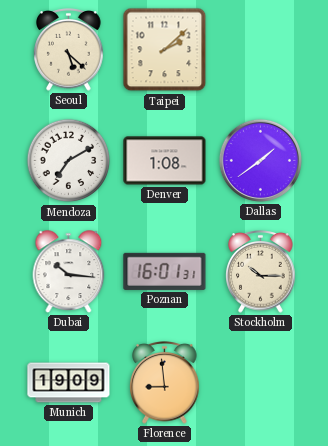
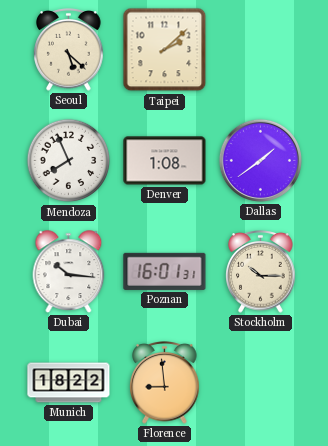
Mendoza: 7:10 -> 7:56 (69, 161)
Munich: 19:09 -> 18:22 (69, 383)
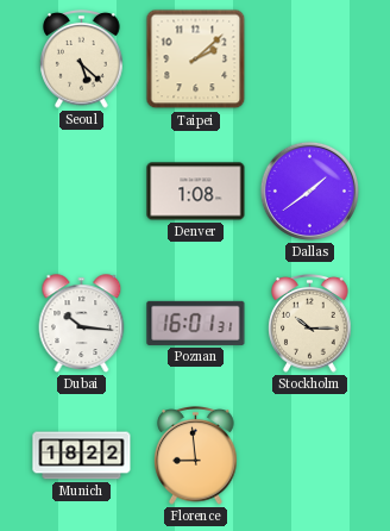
Mendoza: 7:56 -> none (69, 161)
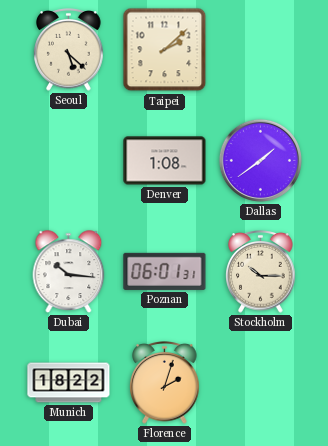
Poznan: 16:01 -> 06:01 (165, 271)
Florence: 8:59 -> 2:03 (165, 383)
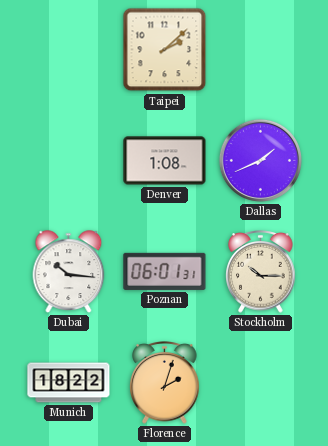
Seoul: 5:22 -> none (69, 50)
Dallas: 1:39 -> 1:41 (260, 160)
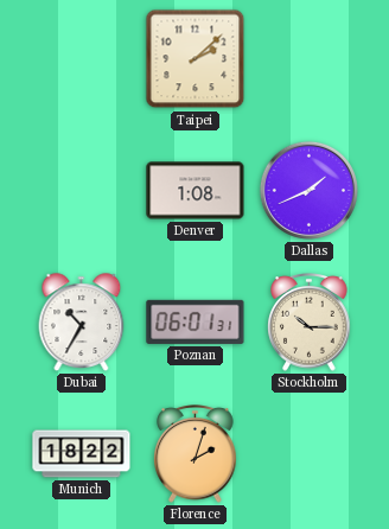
Dubai: 10:16 -> 10:35 (82, 323)
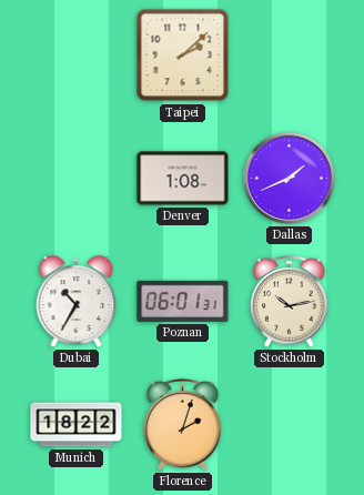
Stockholm: 10:15 -> 10:13 (290, 302)
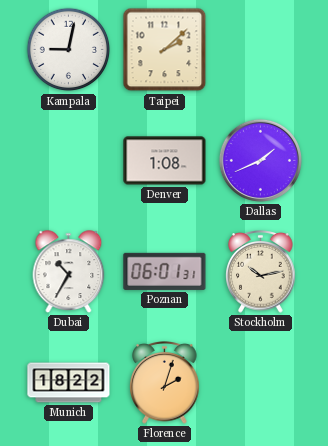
Kampala: none -> 9:02 (69, 50)
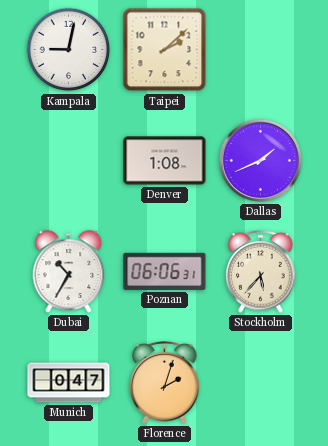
Poznan: 06:01 -> 06:06 (165, 271)
Stockholm: 10:13 -> 5:37 (261, 272)
Munich: 18:22 -> 0:47 (69, 383)
